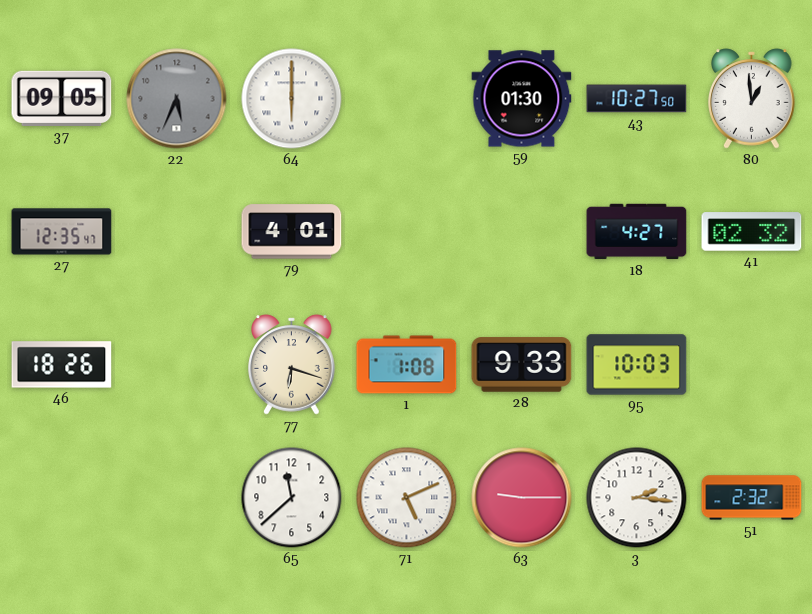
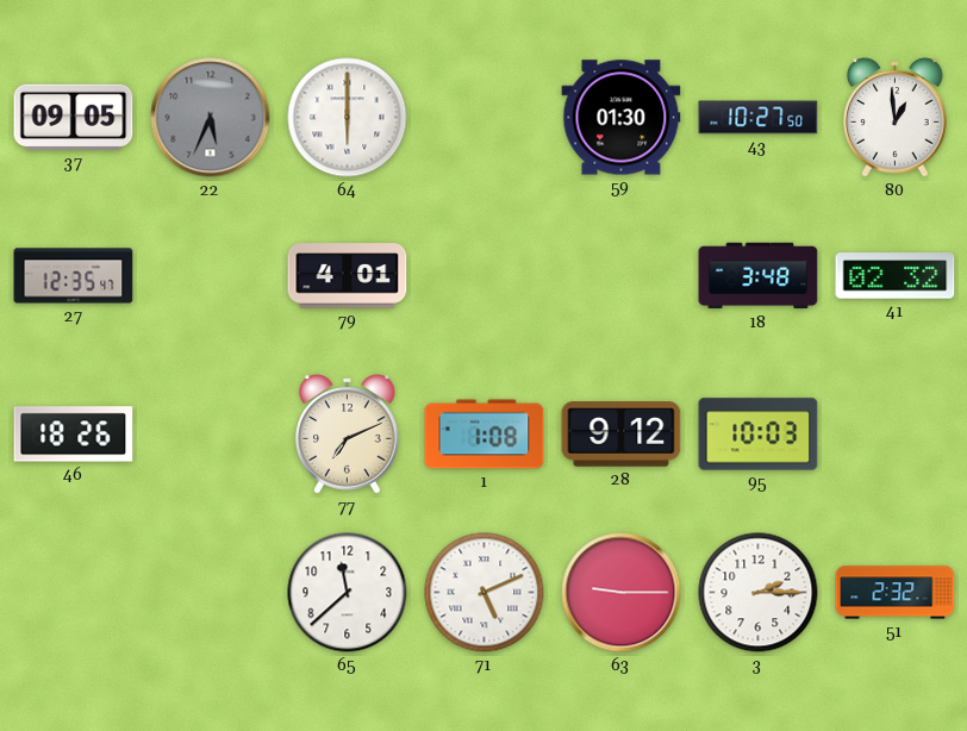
18: 4:27 -> 3:48 (759, 276)
77: 6:18 -> 7:11 (348, 435)
28: 9:33 -> 9:12 (622, 435)
3: 2:16 -> 2:15 (759, 593)
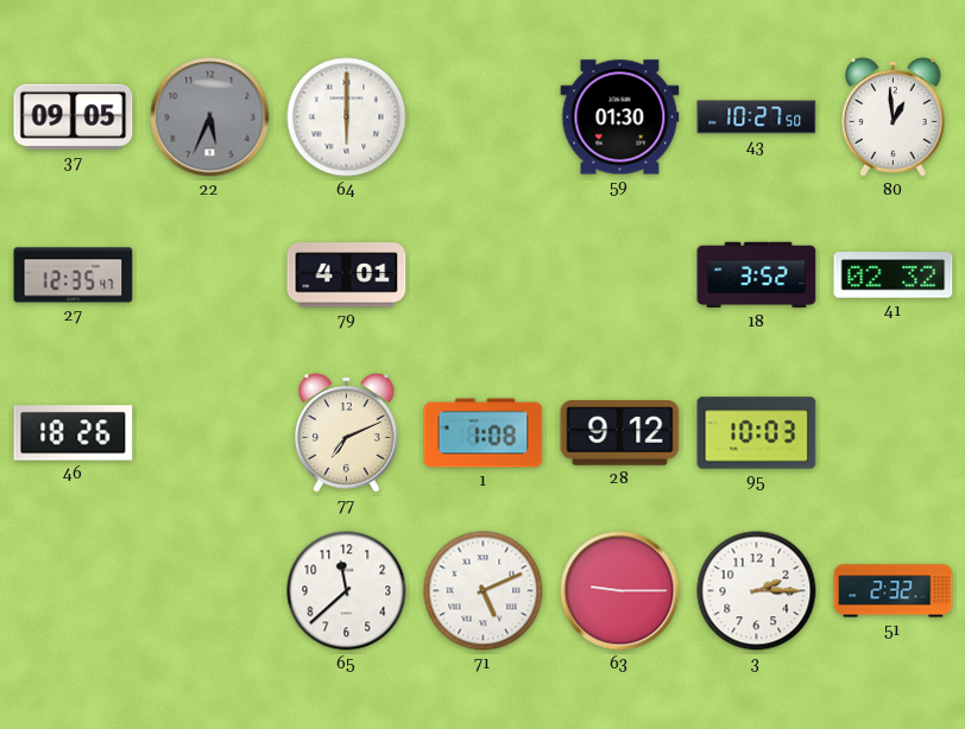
18: 3:48 -> 3:52 (757, 275)
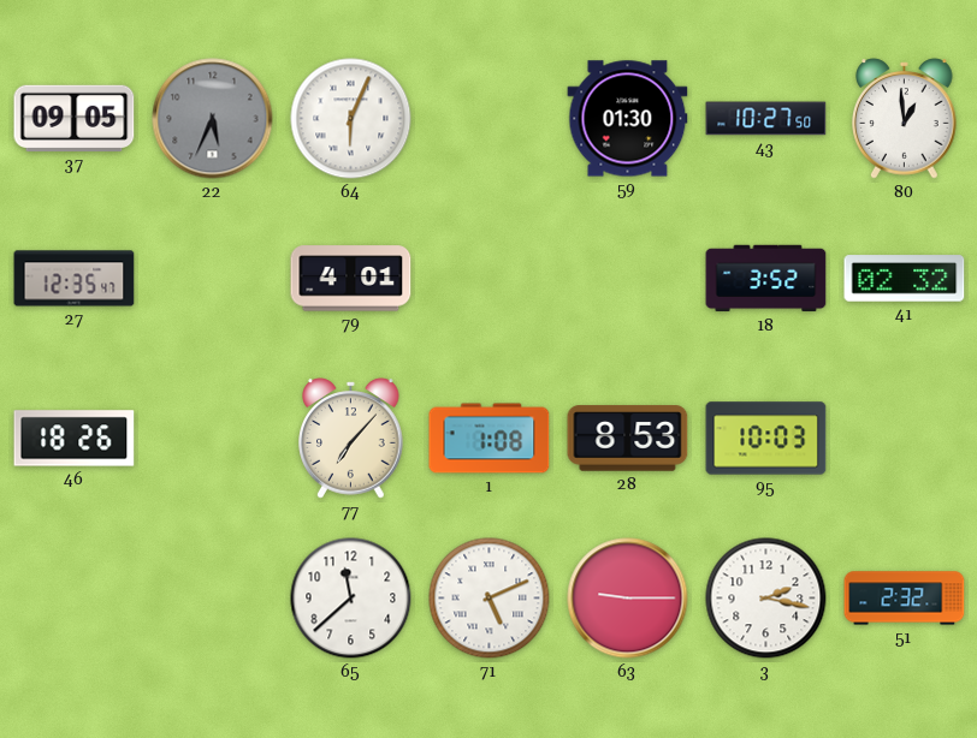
64: 6:00 -> 6:04 (351, 119)
77: 7:11 -> 7:07 (351, 439)
28: 9:12 -> 8:53 (628, 439)
3: 2:15 -> 2:17 (766, 599)
